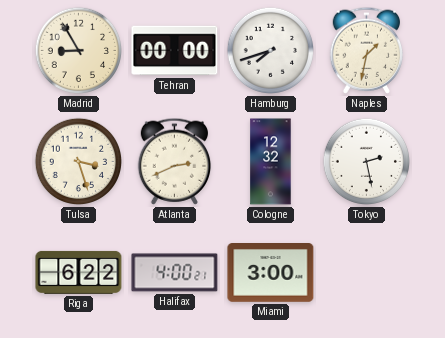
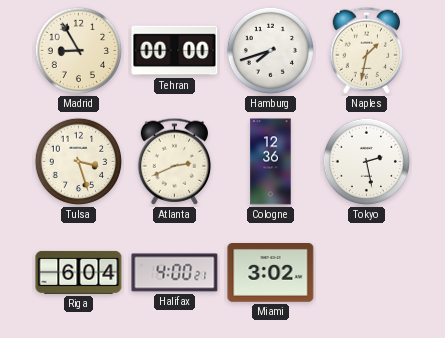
Cologne: 12:32 -> 12:36 (271, 162)
Riga: 6:22 -> 6:04 (79, 272)
Miami: 3:00 -> 3:02 (271, 273)
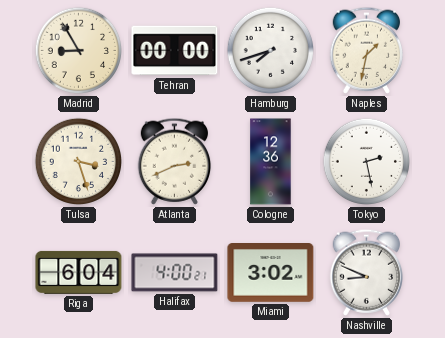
Nashville: none -> 8:49 (367, 272)
